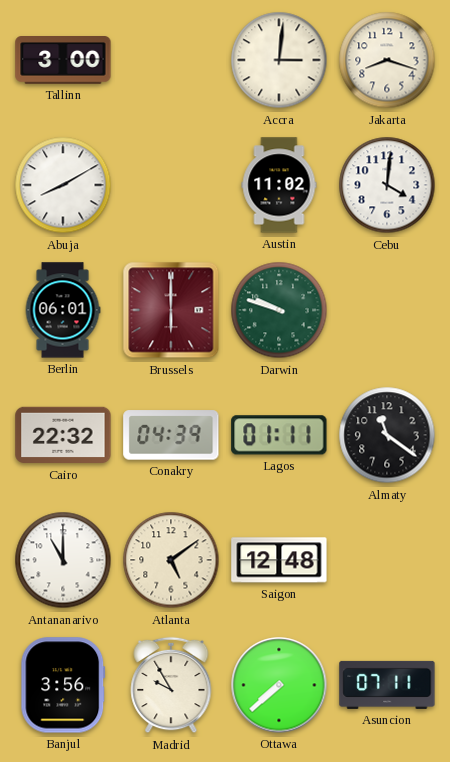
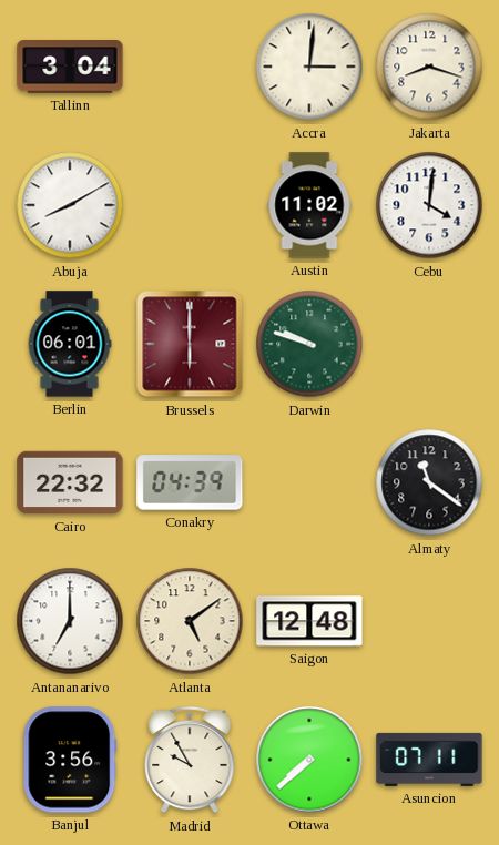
Tallinn: 3:00 -> 3:04 (70, 68)
Lagos: 01:11 -> none (279, 435)
Antananarivo: 11:00 -> 7:00 (70, 621)
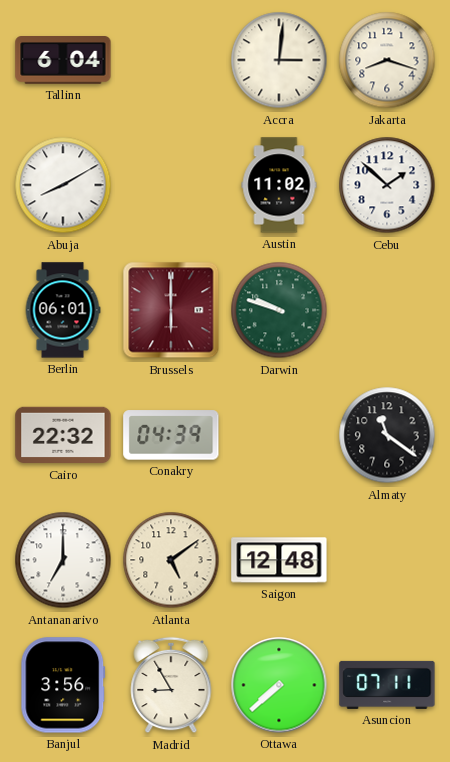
Tallinn: 3:04 -> 6:04 (63, 61)
Cebu: 4:01 -> 1:52 (387, 185)
Madrid: 9:55 -> 8:55 (171, 685)
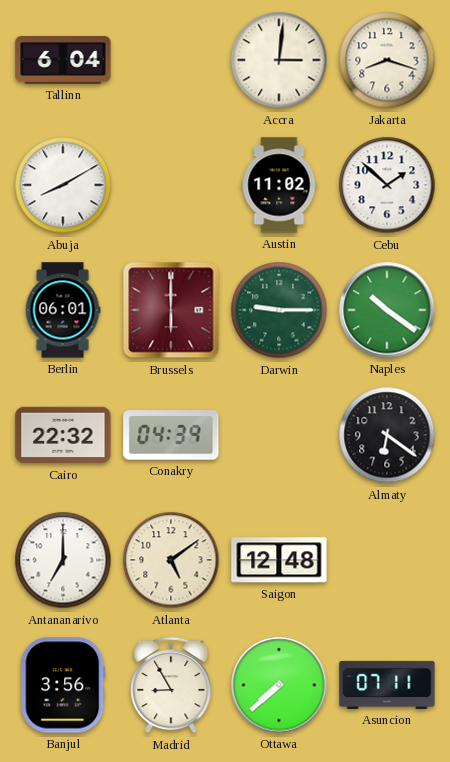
Darwin: 9:48 -> 9:15 (279, 310)
Naples: none -> 10:21 (387, 310)
Almaty: 11:21 -> 6:21 (387, 435)
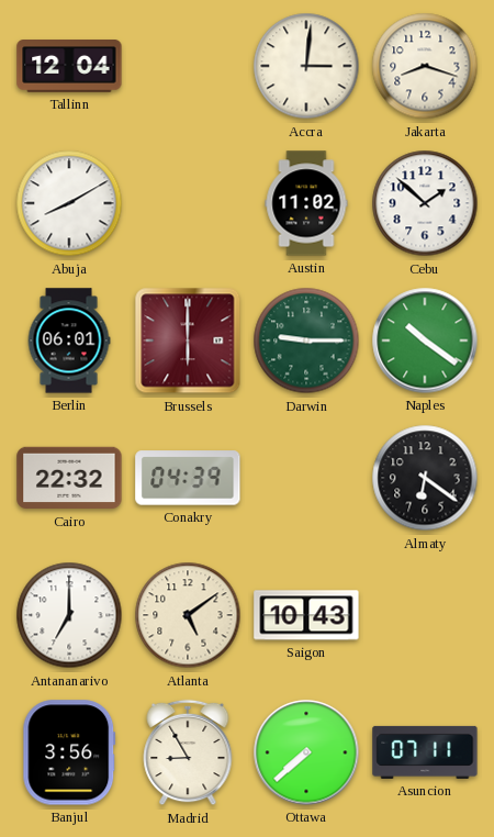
Tallinn: 6:04 -> 12:04 (69, 67)
Saigon: 12:48 -> 10:43 (306, 615)
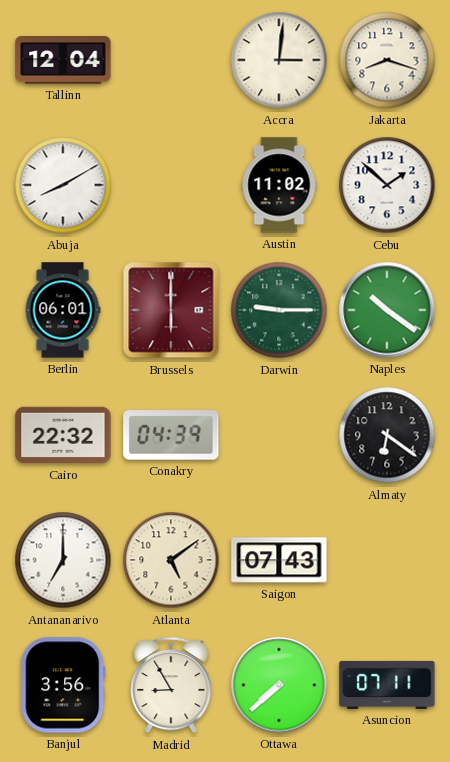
Saigon: 10:43 -> 07:43 (279, 560)
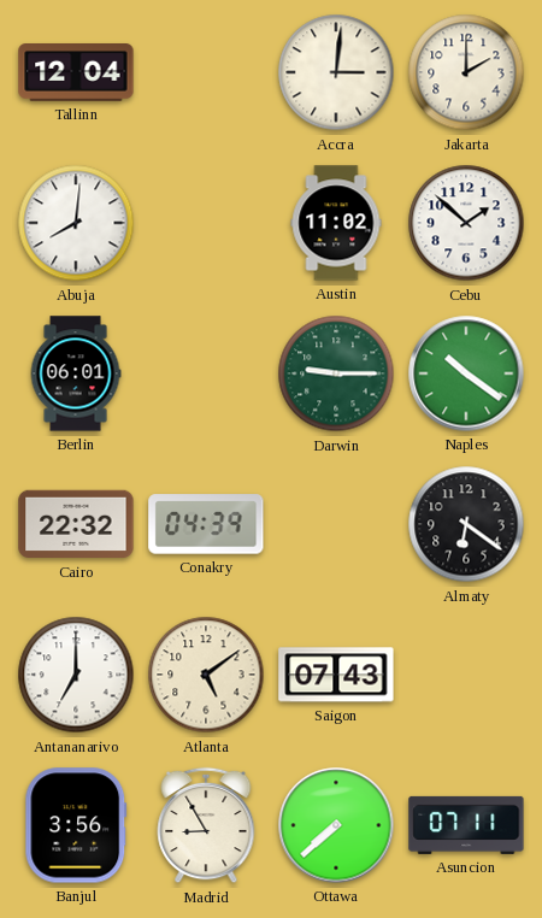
Jakarta: 8:18 -> 2:00 (466, 72)
Abuja: 8:10 -> 8:01 (76, 223)
Brussels: 6:00 -> none (171, 310)
